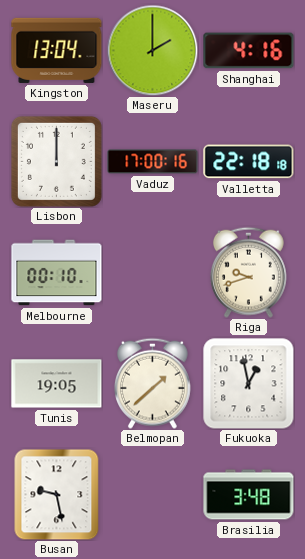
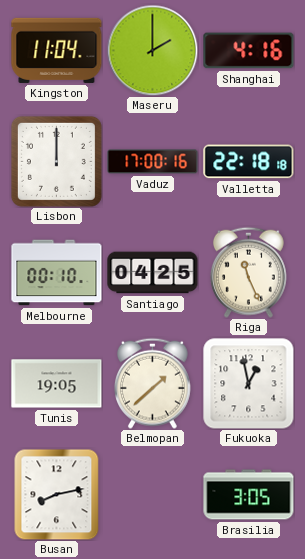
Kingston: 13:04 -> 11:04 (57, 50)
Santiago: none -> 04:25 (153, 273)
Riga: 9:42 -> 11:26 (248, 272)
Busan: 9:28 -> 8:13 (57, 494)
Brasilia: 3:48 -> 3:05 (249, 495)
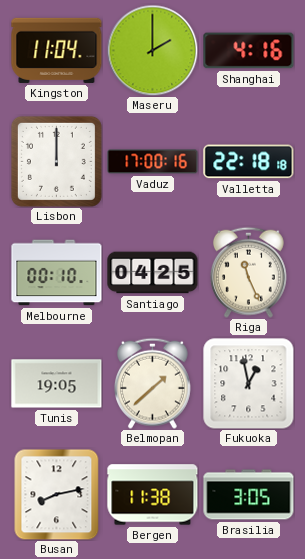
Bergen: none -> 11:38 (153, 495)
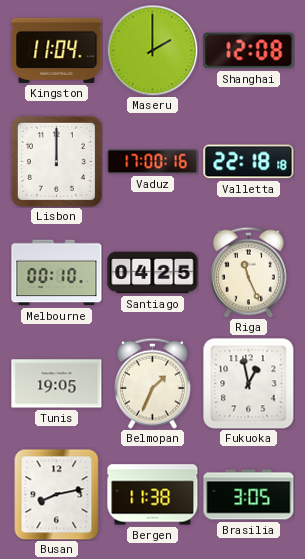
Shanghai: 4:16 -> 12:08 (249, 51)
Belmopan: 1:38 -> 1:34 (152, 383)
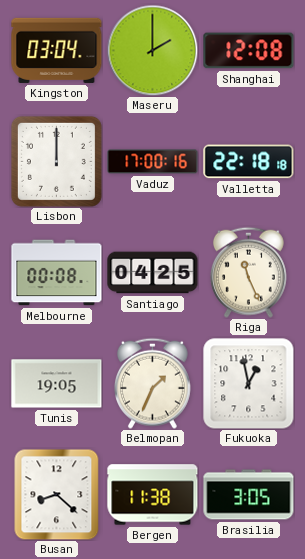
Kingston: 11:04 -> 03:04 (57, 50)
Melbourne: 00:10 -> 00:08 (57, 273)
Busan: 8:13 -> 8:22 (57, 494)
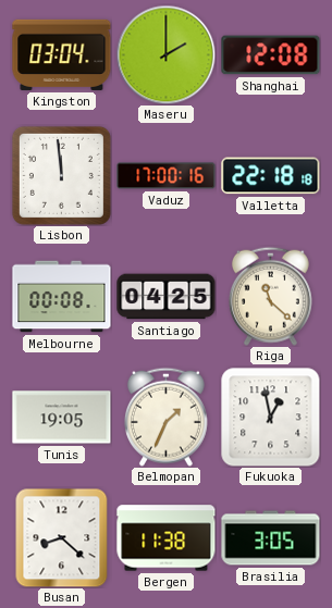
Lisbon: 12:00 -> 11:59 (61, 175)
Riga: 11:26 -> 11:22 (270, 296)
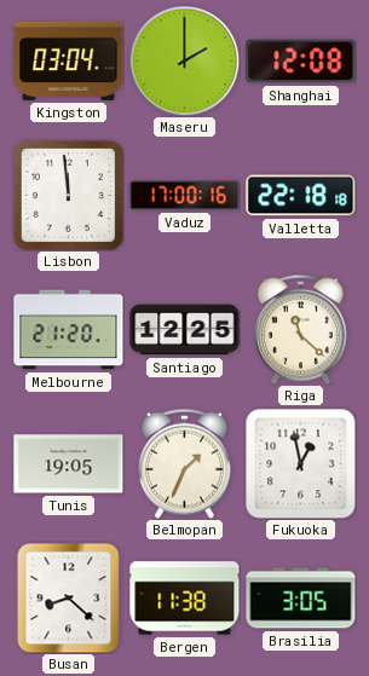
Melbourne: 00:08 -> 21:20 (69, 330)
Santiago: 04:25 -> 12:25 (185, 330)
